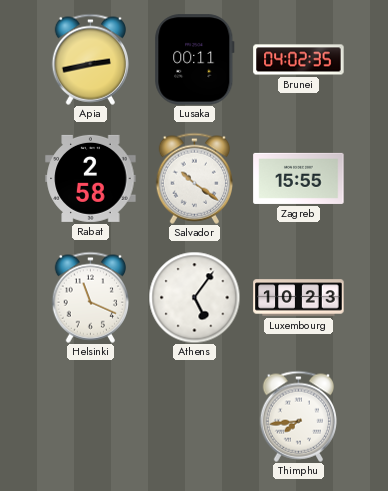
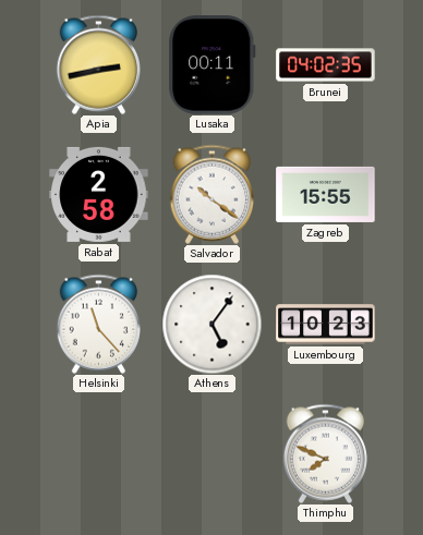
Helsinki: 11:19 -> 11:23 (98, 324)
Thimphu: 7:44 -> 7:49 (325, 453)
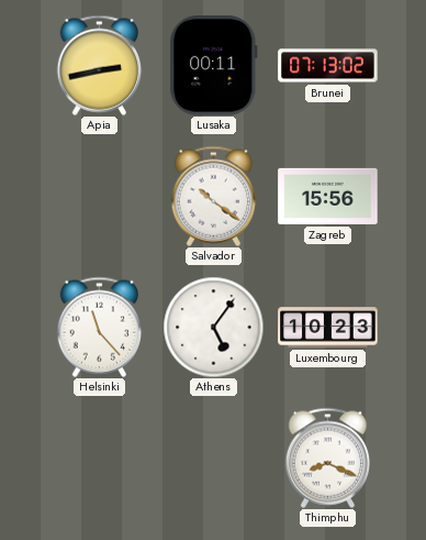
Brunei: 04:02 -> 07:13 (328, 66)
Rabat: 2:58 -> none (99, 194)
Zagreb: 15:55 -> 15:56 (328, 196)
Thimphu: 7:49 -> 8:19 (327, 458)
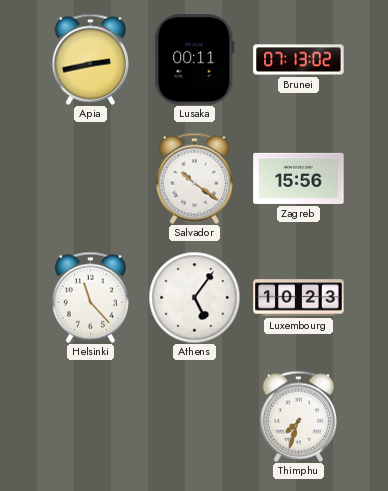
Thimphu: 8:19 -> 7:33 (298, 416)
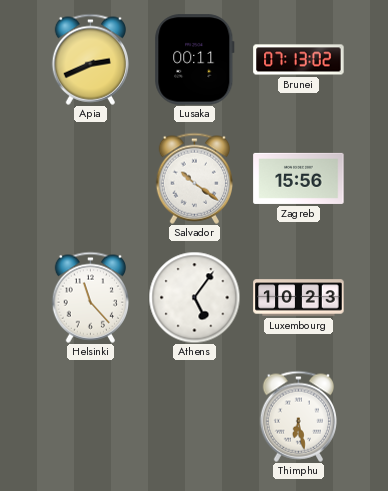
Apia: 2:43 -> 2:41 (90, 59)
Thimphu: 7:33 -> 6:28 (298, 416)
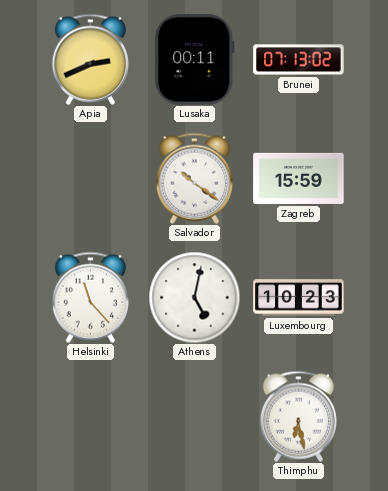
Zagreb: 15:56 -> 15:59 (299, 178)
Athens: 5:06 -> 5:02 (194, 297)
